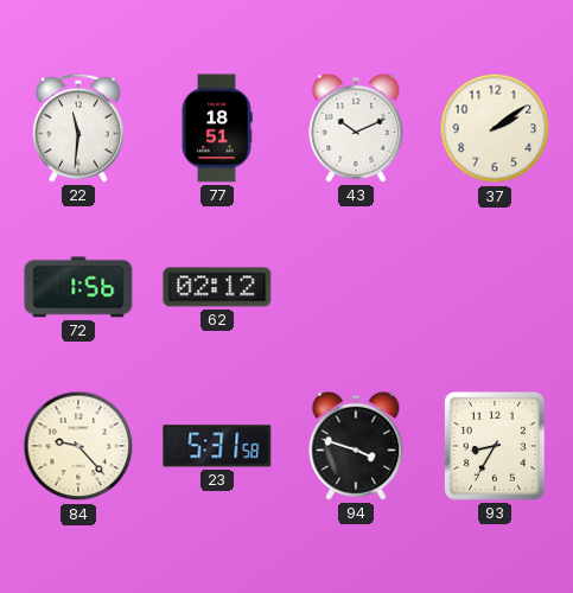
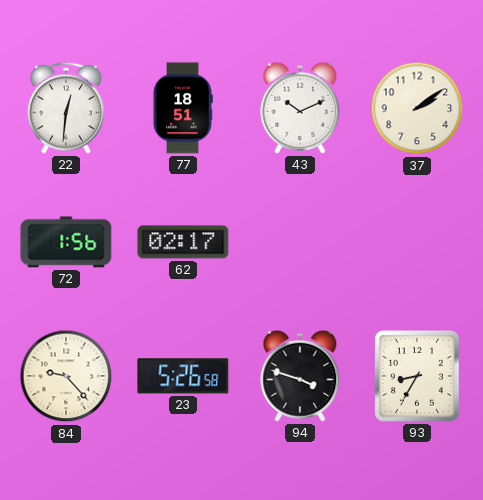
22: 11:31 -> 12:31 (66, 108)
62: 02:12 -> 02:17 (183, 242)
23: 5:31 -> 5:26 (183, 376)
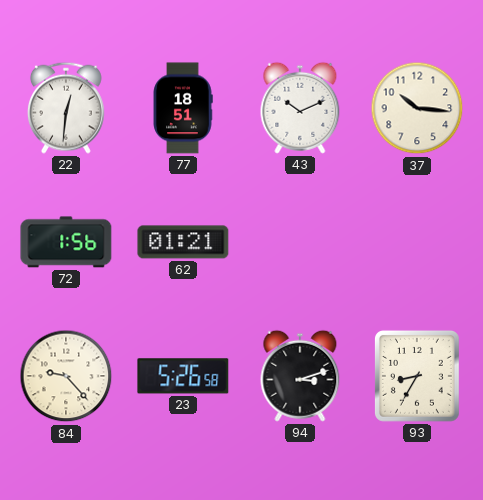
37: 2:09 -> 10:16 (417, 108)
62: 02:17 -> 01:21 (183, 242)
94: 3:48 -> 3:12 (300, 376)
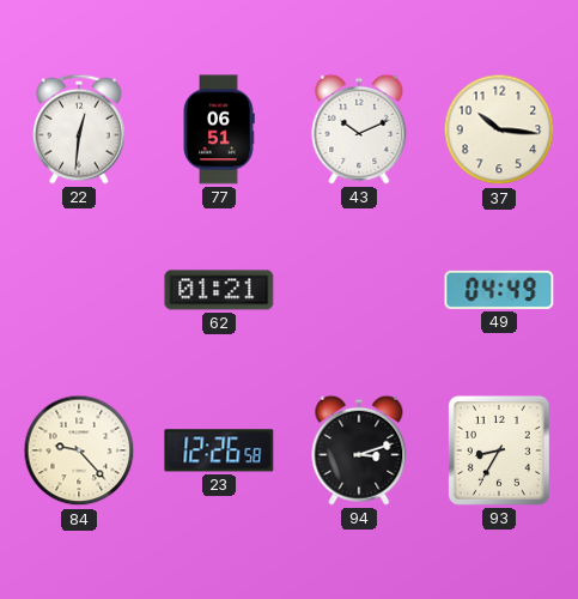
77: 18:51 -> 06:51 (219, 129)
72: 1:56 -> none (66, 242)
49: none -> 04:49 (499, 290)
23: 5:26 -> 12:26 (219, 450)
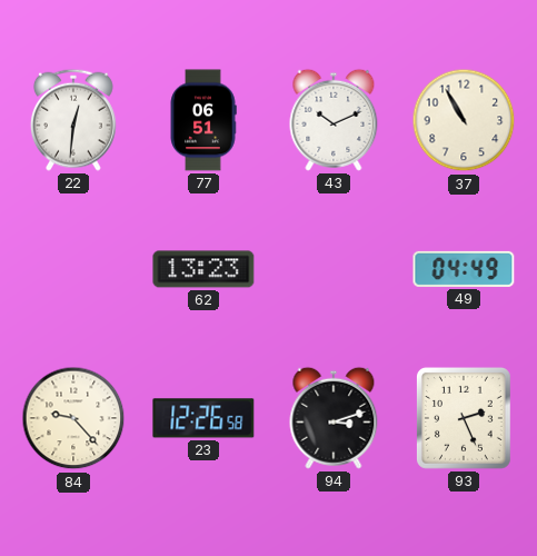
37: 10:16 -> 10:55 (464, 120)
62: 01:21 -> 13:23 (203, 269)
93: 8:35 -> 2:26 (464, 418)
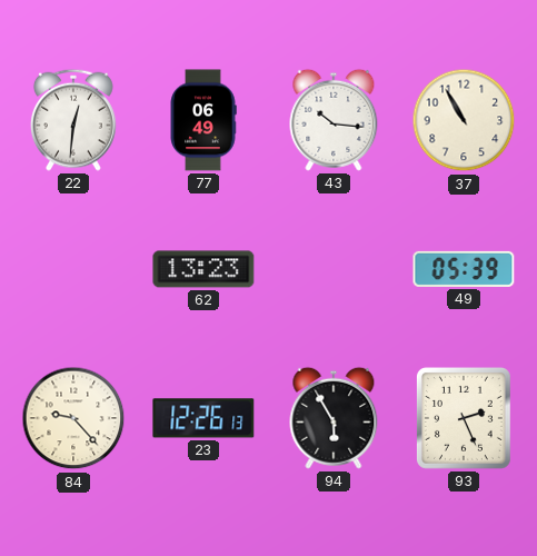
77: 06:51 -> 06:49 (203, 120)
43: 10:11 -> 10:16 (334, 120)
49: 04:49 -> 05:39 (464, 269)
23: 12:26:58 -> 12:26:13 (203, 418)
94: 3:12 -> 5:55 (334, 418)
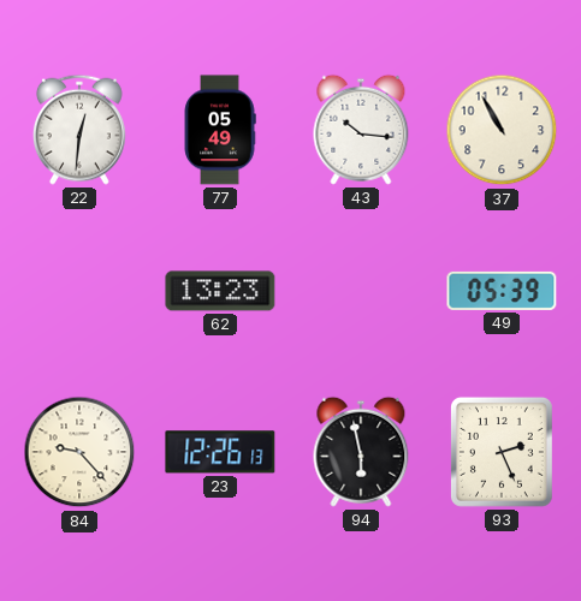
77: 06:49 -> 05:49 (220, 130)
94: 5:55 -> 5:58 (361, 452)
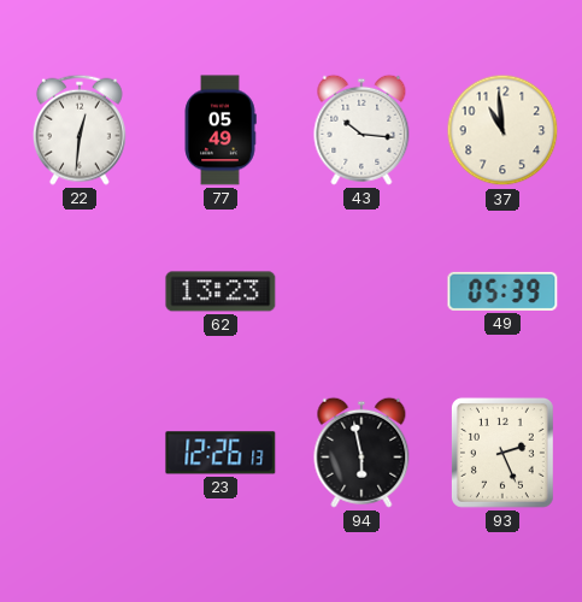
37: 10:55 -> 10:59 (502, 130)
84: 9:23 -> none (79, 452)
